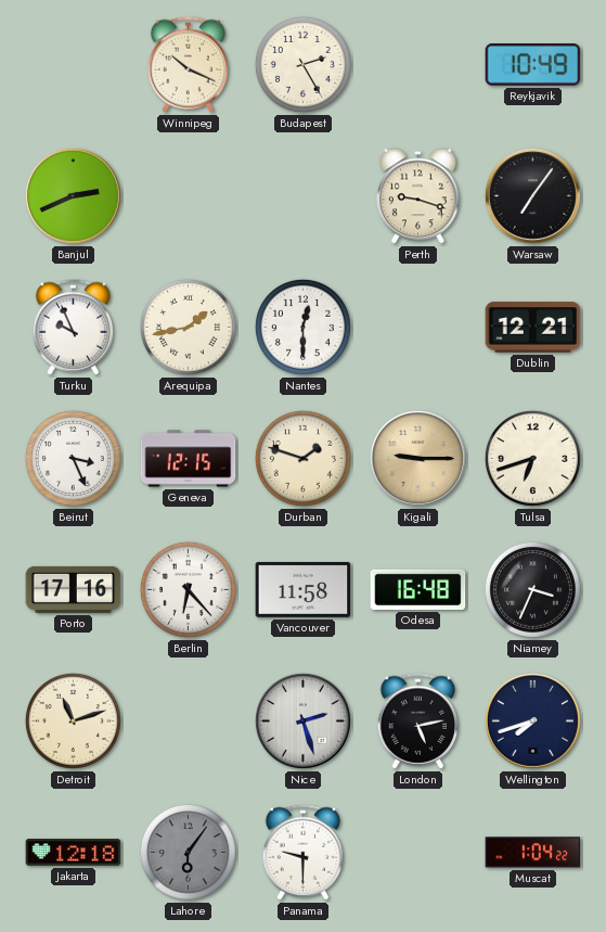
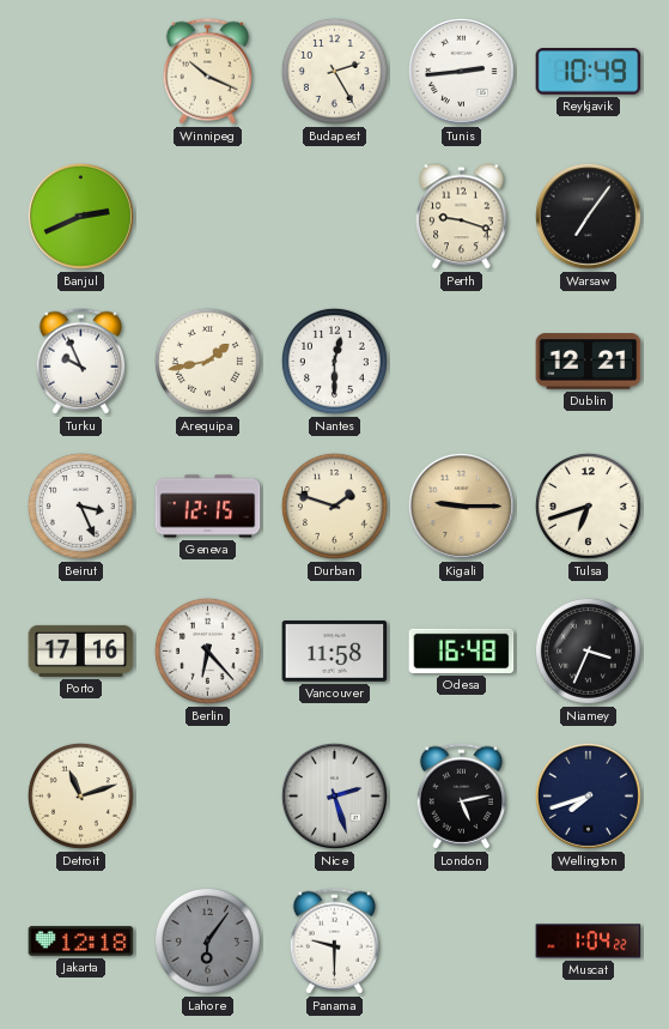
Tunis: none -> 2:44 (461, 71)
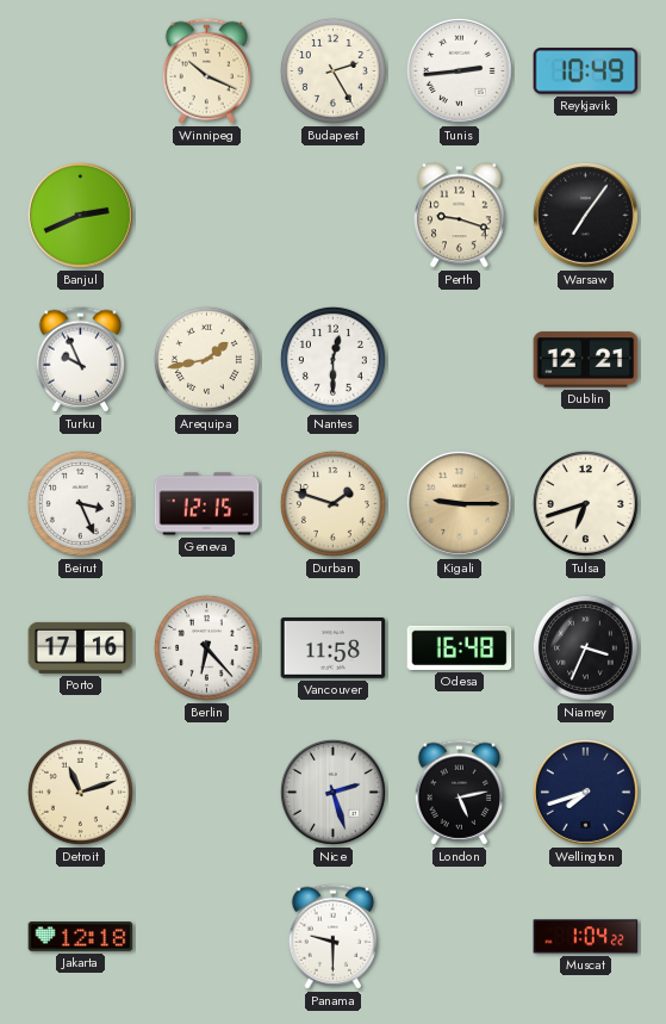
Lahore: 6:06 -> none (207, 940)
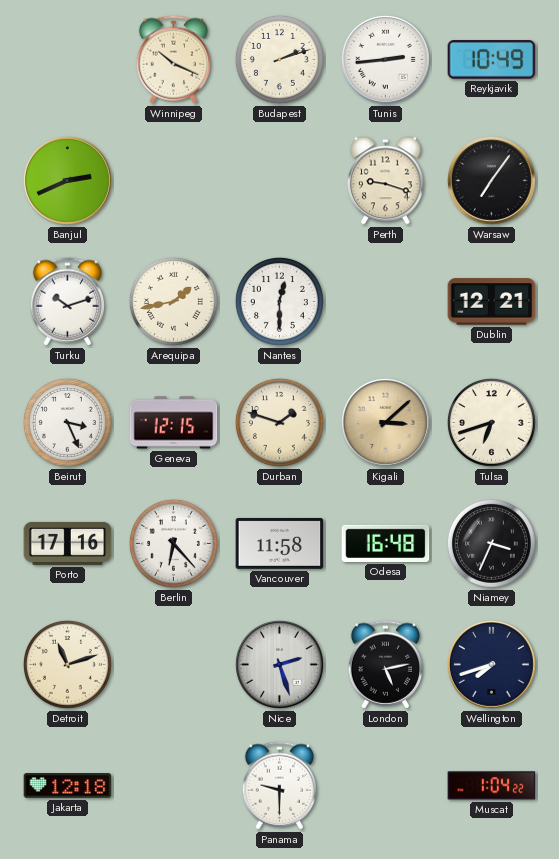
Budapest: 2:25 -> 2:12 (279, 59)
Turku: 9:56 -> 10:12 (68, 302)
Kigali: 9:15 -> 3:08 (385, 422)
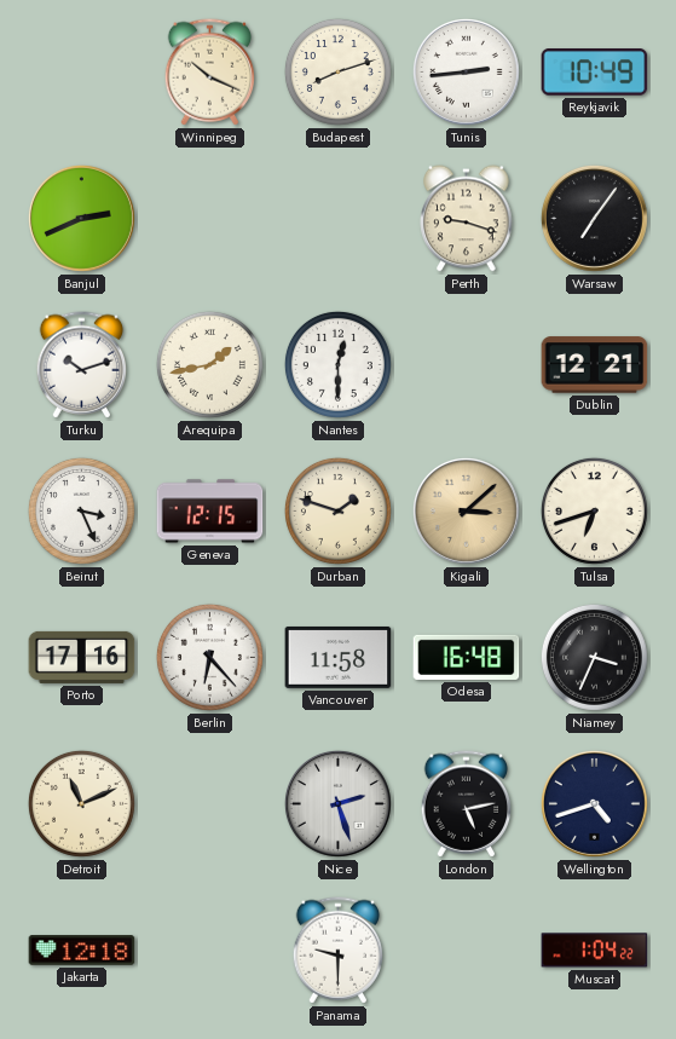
Budapest: 2:12 -> 8:12 (337, 71)
Detroit: 11:12 -> 11:11 (81, 803)
Wellington: 7:42 -> 4:42 (594, 803)
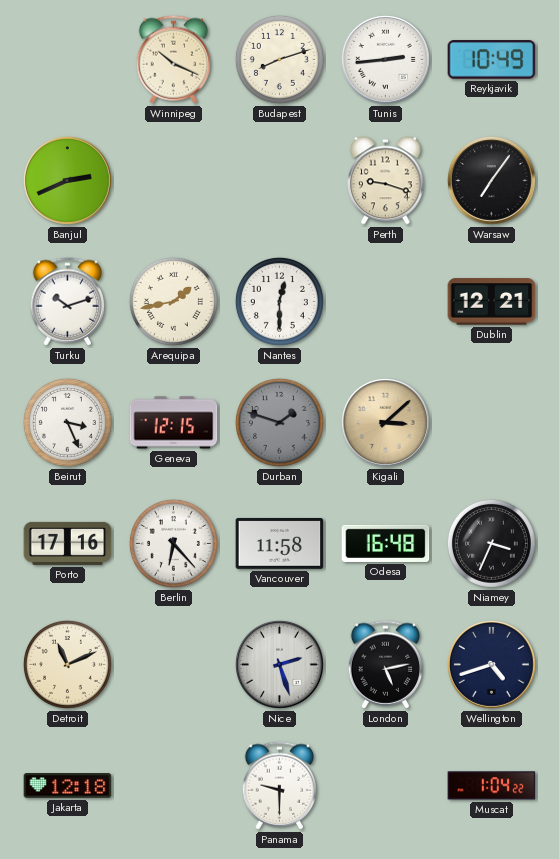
Durban dial: cream -> grey (279, 422)
Tulsa: 6:42 -> none (594, 510)
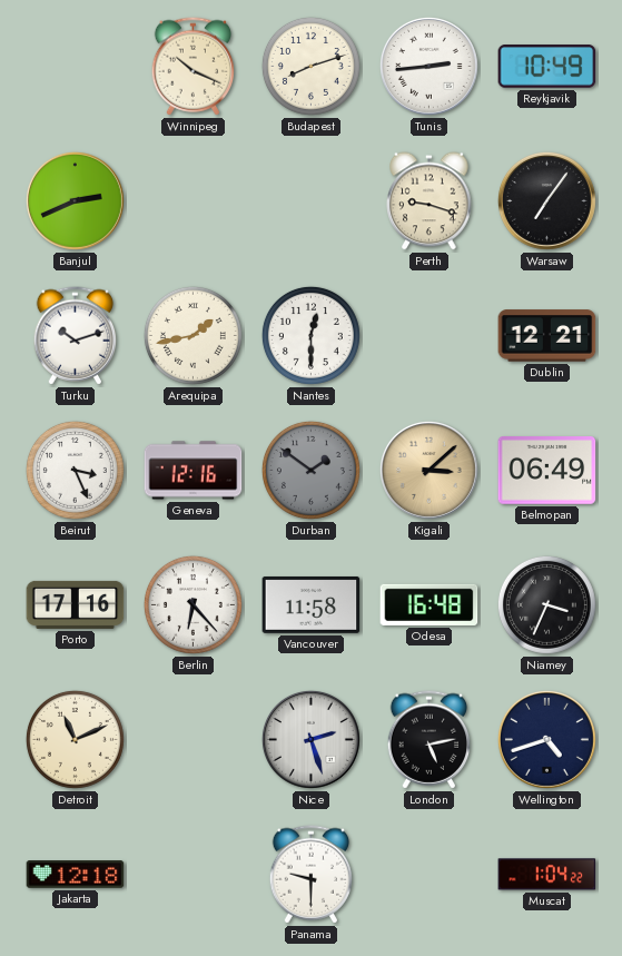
Geneva: 12:15 -> 12:16 (194, 471)
Durban: 1:48 -> 1:51 (310, 470)
Belmopan: none -> 06:49 (547, 471)
